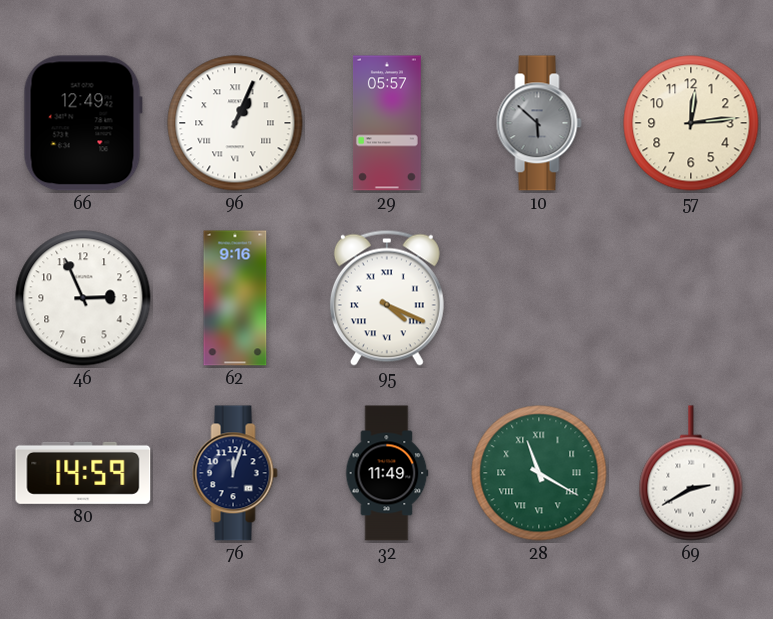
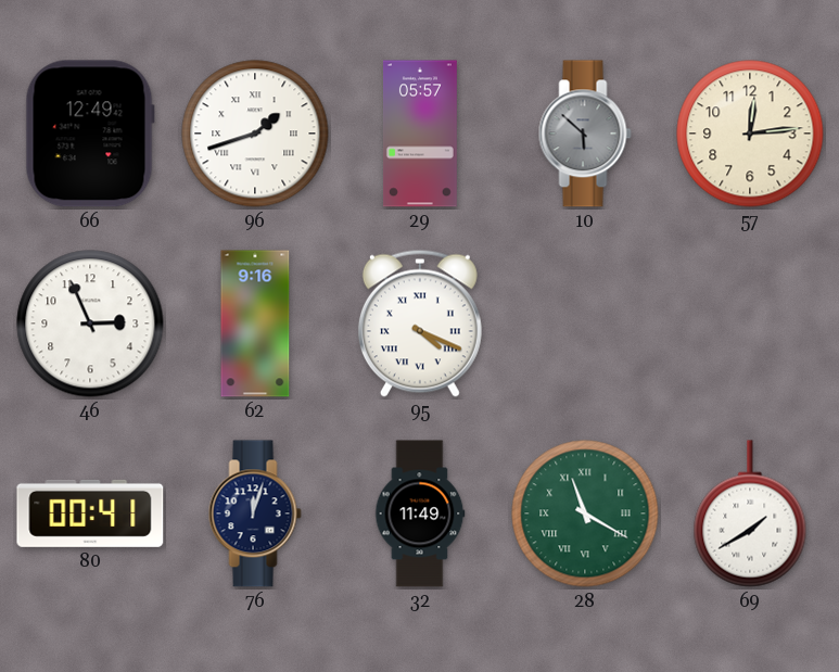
96: 1:04 -> 1:42 (255, 134)
80: 14:59 -> 00:41 (90, 513)
69: 2:40 -> 1:40 (750, 513)
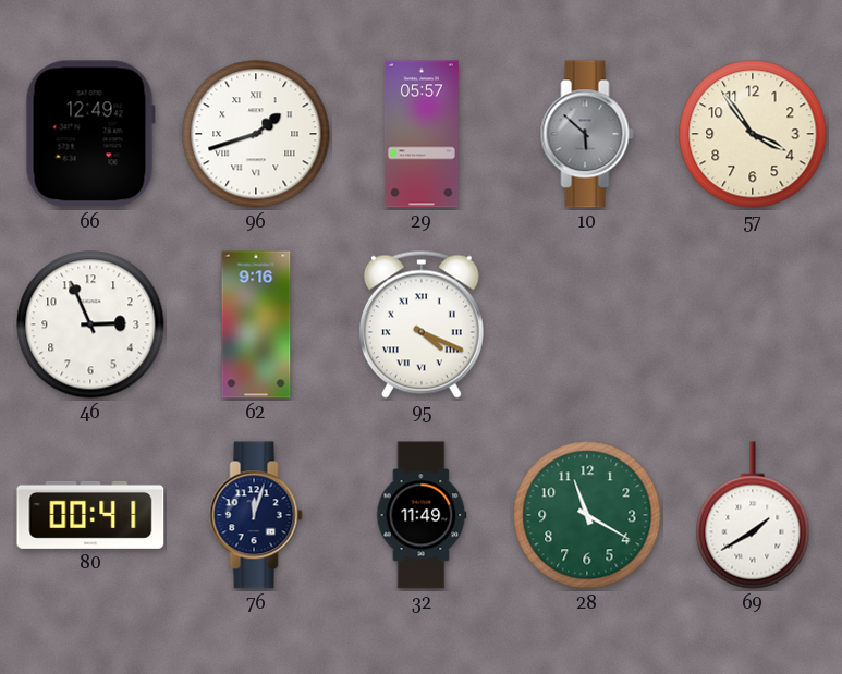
57: 12:14 -> 3:54 (753, 134)
28 numerals: Roman -> Arabic (587, 515)
